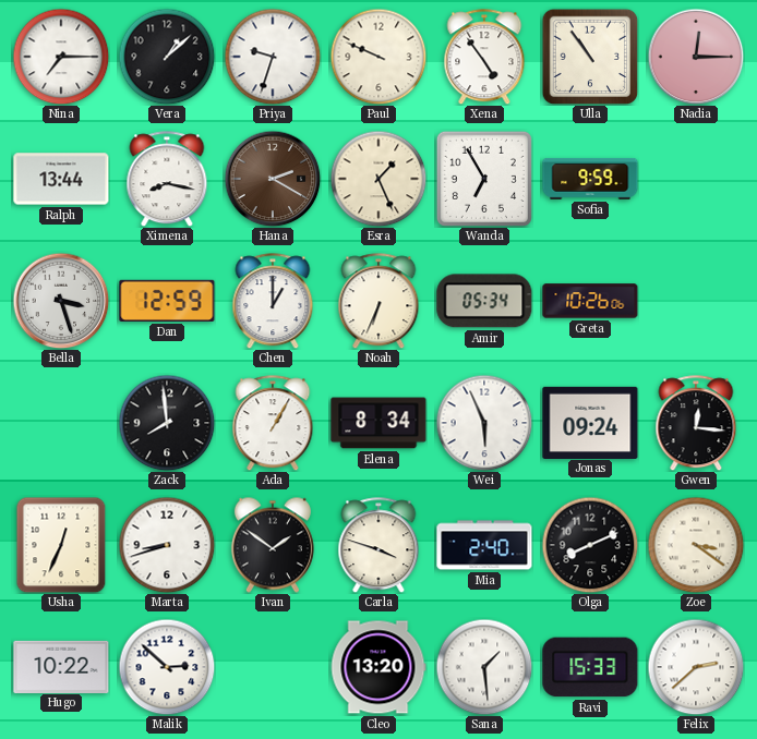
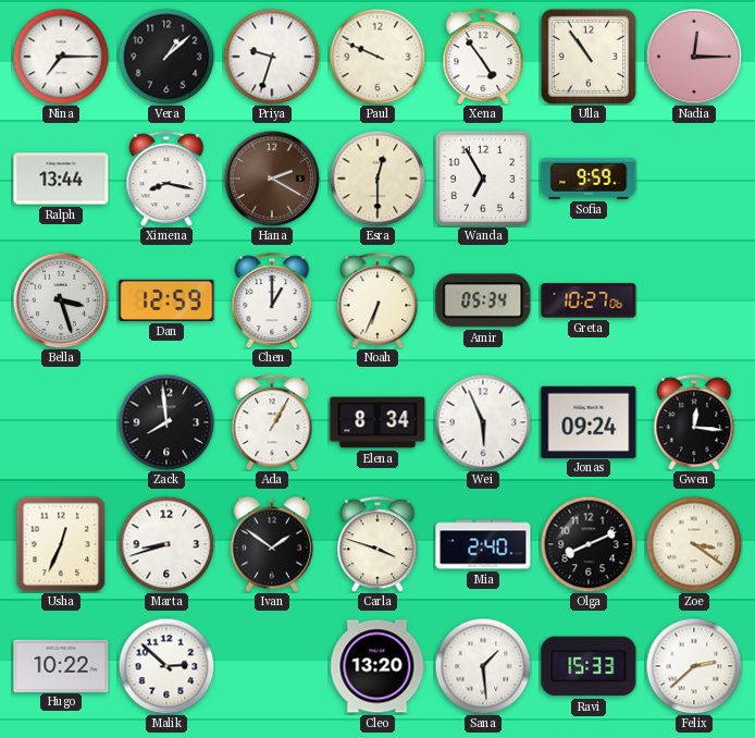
Esra: 1:26 -> 12:30 (378, 179)
Greta: 10:26 -> 10:27 (589, 300)
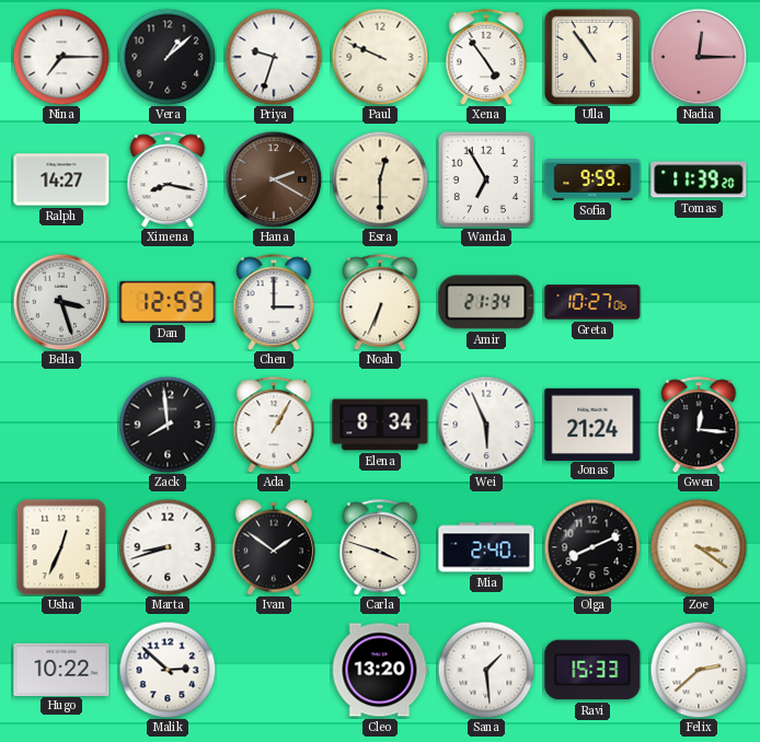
Ralph: 13:44 -> 14:27 (61, 179)
Tomas: none -> 11:39 (699, 179)
Chen: 1:00 -> 3:00 (274, 302)
Amir: 05:34 -> 21:34 (486, 302)
Jonas: 09:24 -> 21:24 (592, 424)
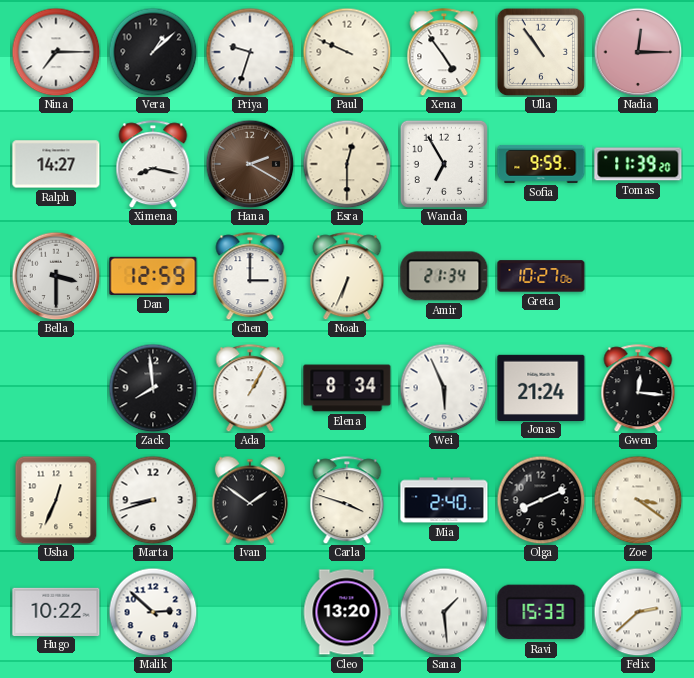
Bella: 3:27 -> 3:30 (56, 276)
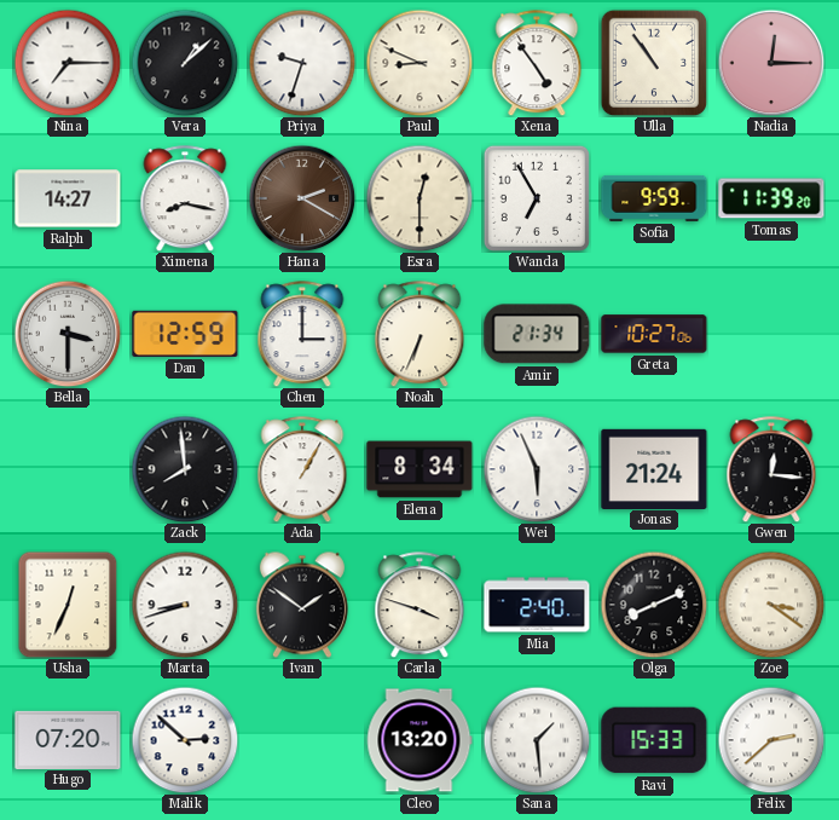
Paul: 9:49 -> 8:49 (419, 63)
Hugo: 10:22 -> 07:20 (68, 739)
